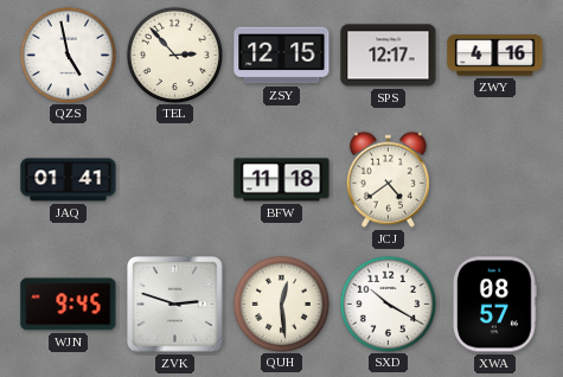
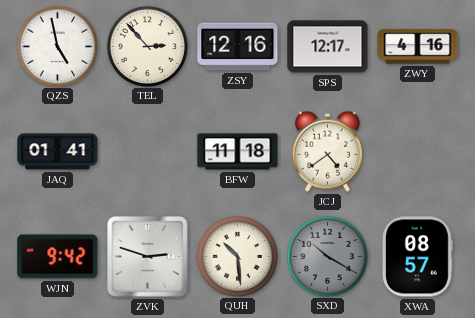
ZSY: 12:15 -> 12:16 (238, 47)
WJN: 9:45 -> 9:42 (58, 257)
QUH: 12:29 -> 10:29 (238, 256)
SXD dial: white -> grey (328, 256)
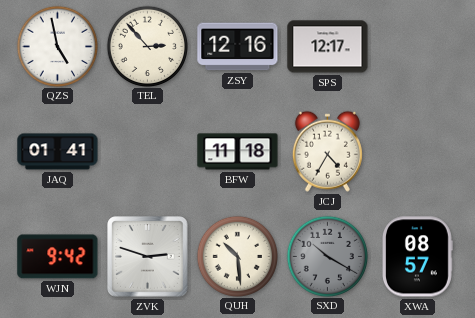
ZWY: 4:16 -> none (418, 47)
JCJ: 4:39 -> 4:35 (327, 151)
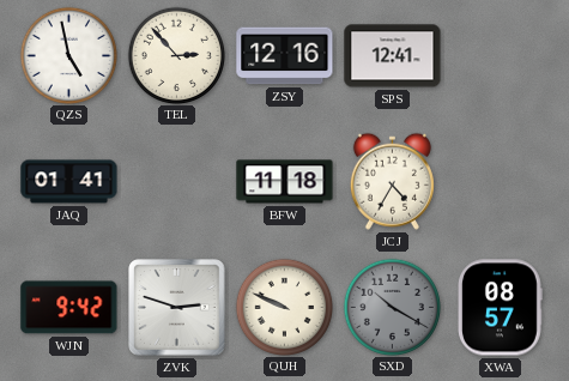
SPS: 12:17 -> 12:41 (393, 56)
QUH: 10:29 -> 9:49 (285, 307)
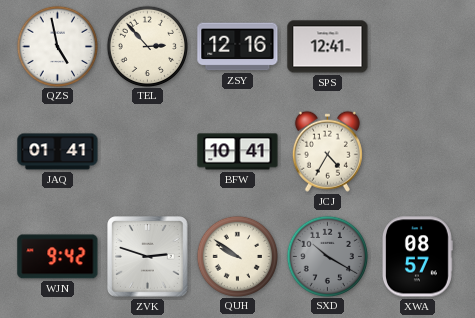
BFW: 11:18 -> 10:41 (238, 152)
QUH: 9:49 -> 9:51 (238, 256)
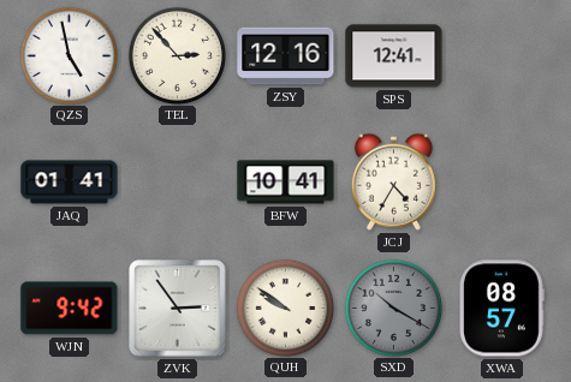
ZVK: 2:48 -> 2:54 (178, 309)
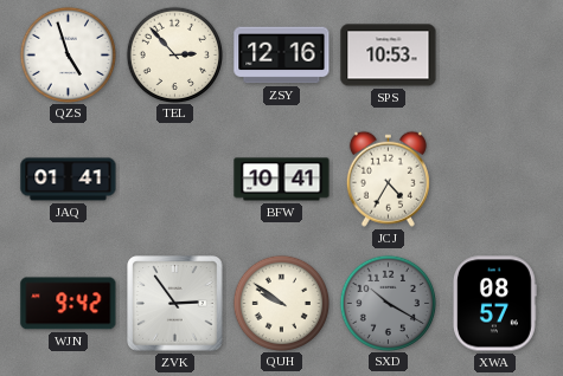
QZS: 4:58 -> 4:57 (69, 54)
SPS: 12:41 -> 10:53 (389, 56)
